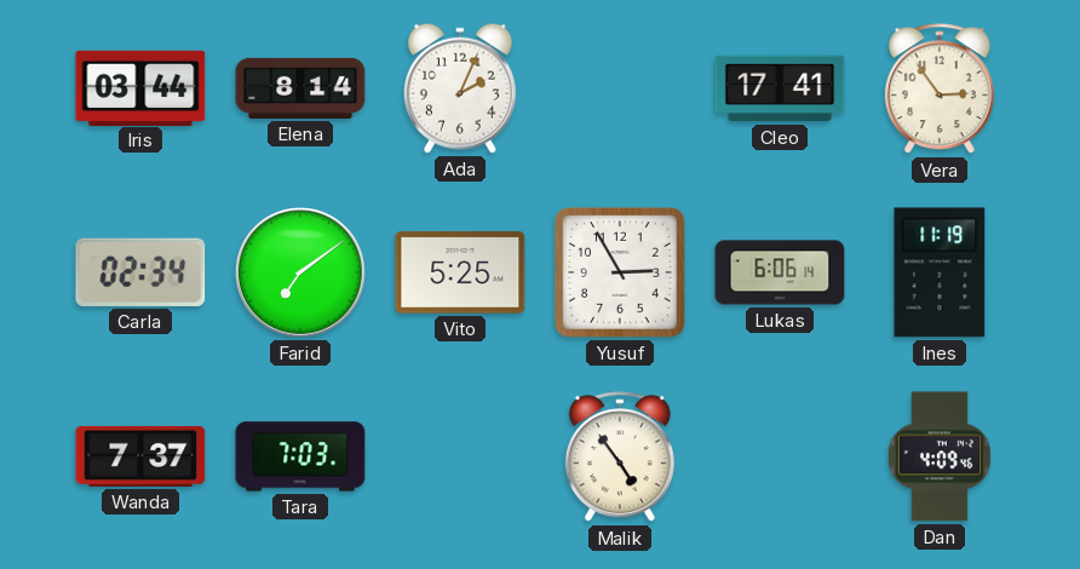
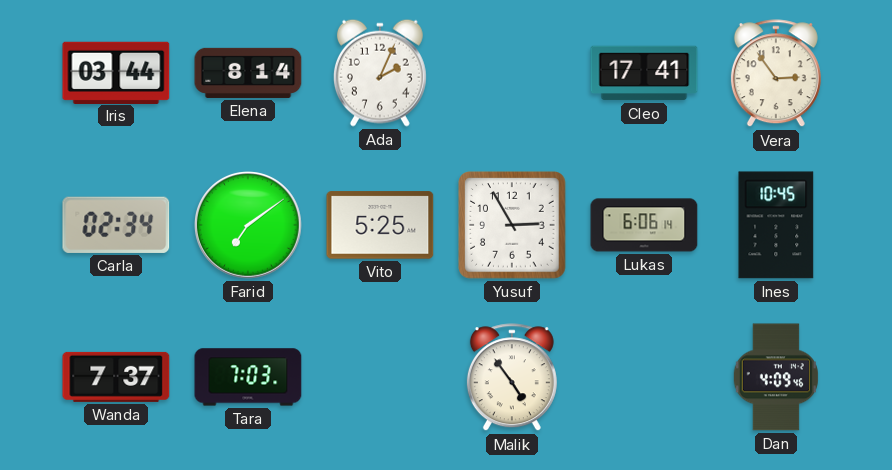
Ines: 11:19 -> 10:45 (776, 225)
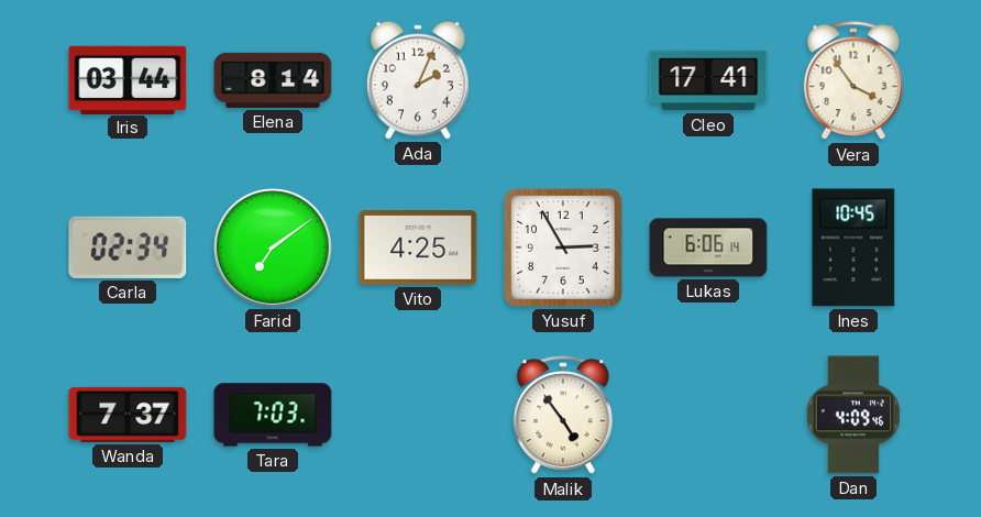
Vera: 2:54 -> 3:54 (853, 81)
Vito: 5:25 -> 4:25 (418, 248)
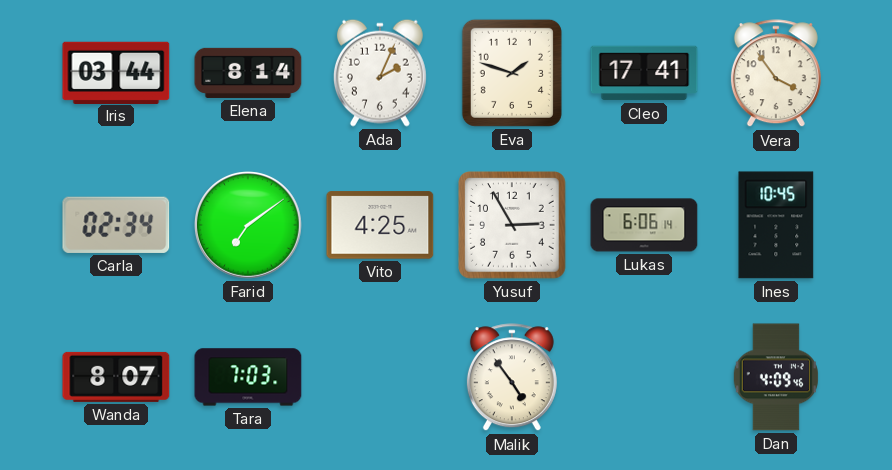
Eva: none -> 1:48 (512, 73)
Wanda: 7:37 -> 8:07 (116, 377)
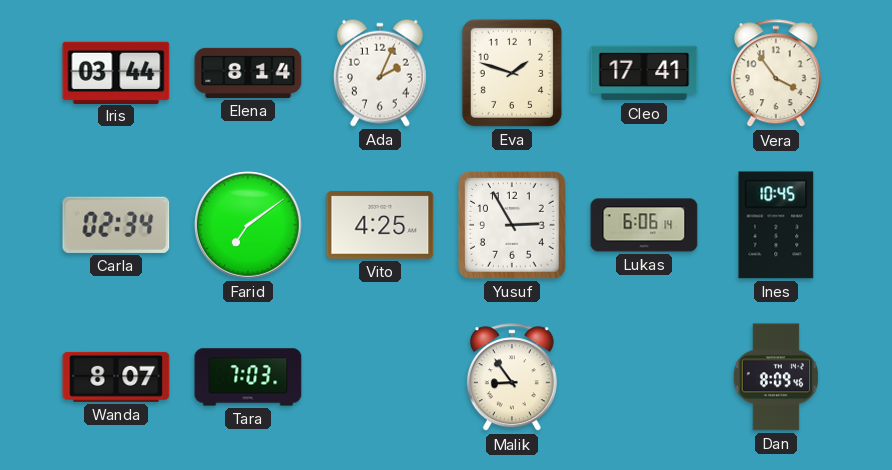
Malik: 4:54 -> 8:54 (512, 378)
Dan: 4:09 -> 8:09 (776, 377)
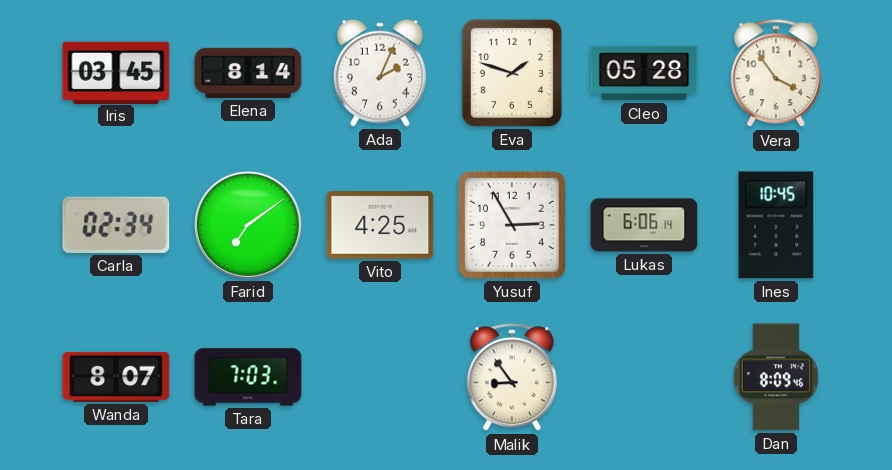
Iris: 03:44 -> 03:45 (116, 72)
Cleo: 17:41 -> 05:28 (644, 73)
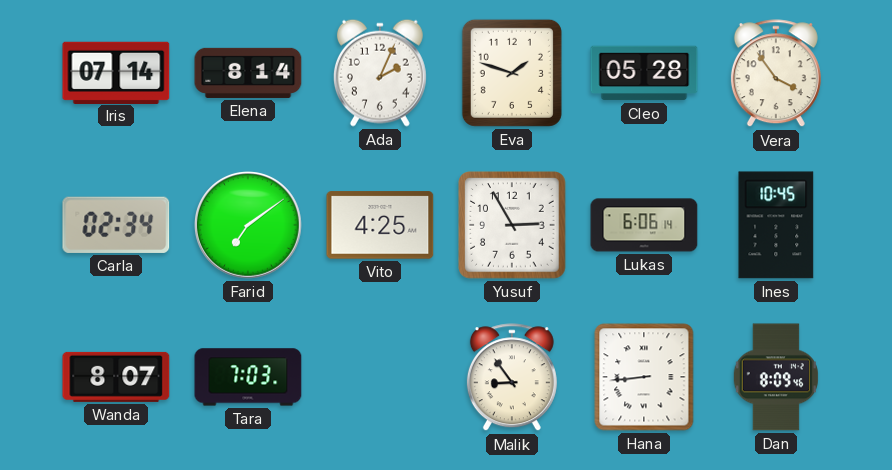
Iris: 03:45 -> 07:14 (116, 72)
Hana: none -> 8:44 (644, 377)
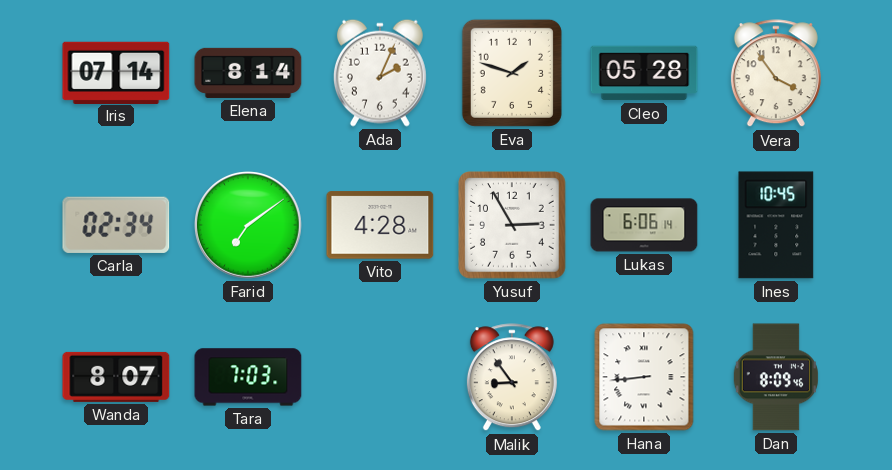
Vito: 4:25 -> 4:28 (380, 225)
